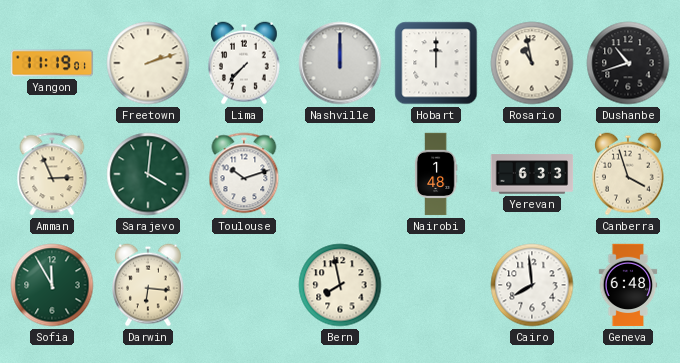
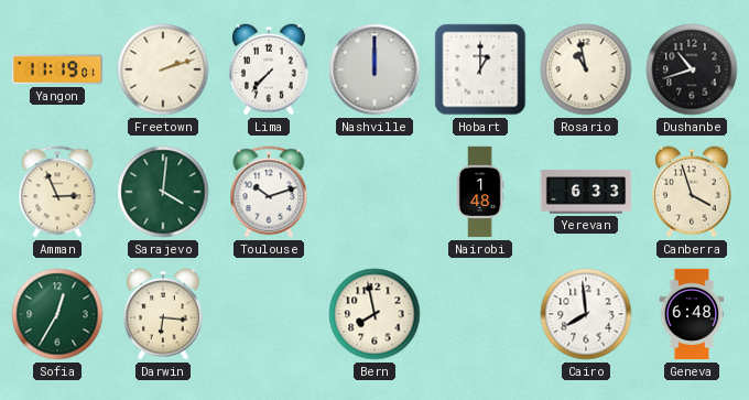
Hobart: 12:00 -> 1:00 (480, 69)
Sofia: 11:55 -> 12:35 (57, 314)
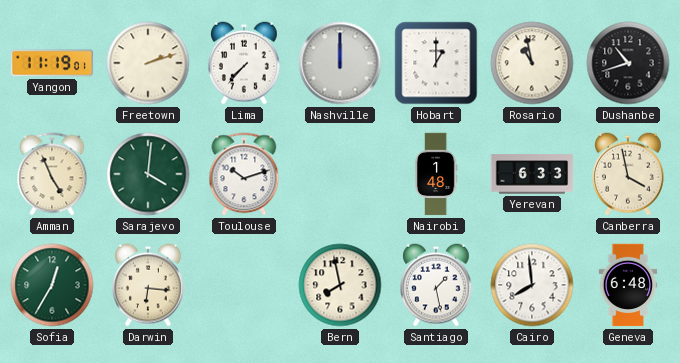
Amman: 2:56 -> 4:56 (52, 174)
Canberra: 3:57 -> 3:58 (629, 174)
Santiago: none -> 1:28 (437, 285)
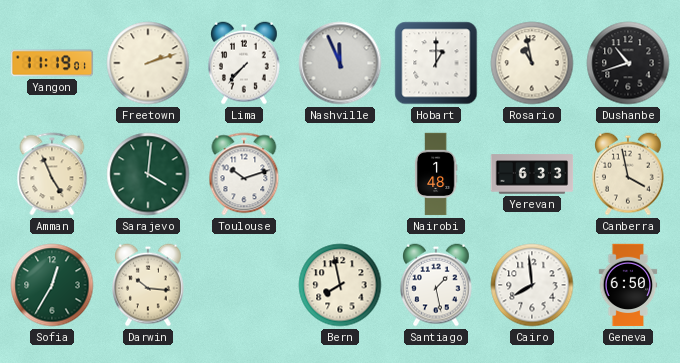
Nashville: 12:00 -> 11:56 (340, 63)
Darwin: 6:16 -> 10:16 (149, 285)
Geneva: 6:48 -> 6:50 (628, 285)
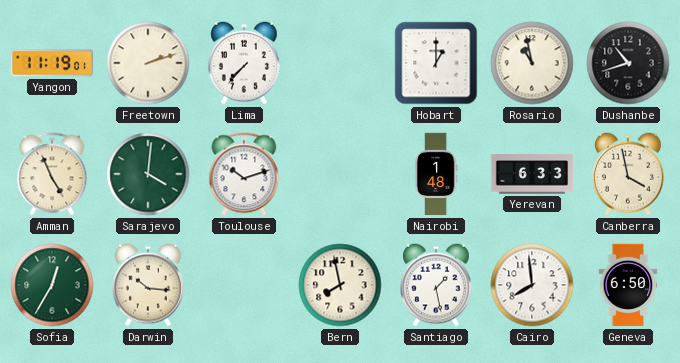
Nashville: 11:56 -> none (340, 63)
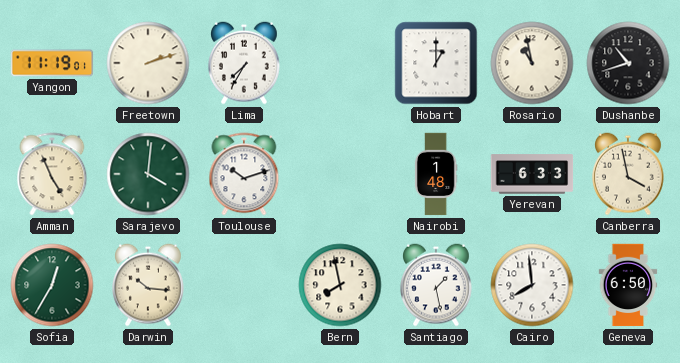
Lima: 7:37 -> 7:35 (245, 63)
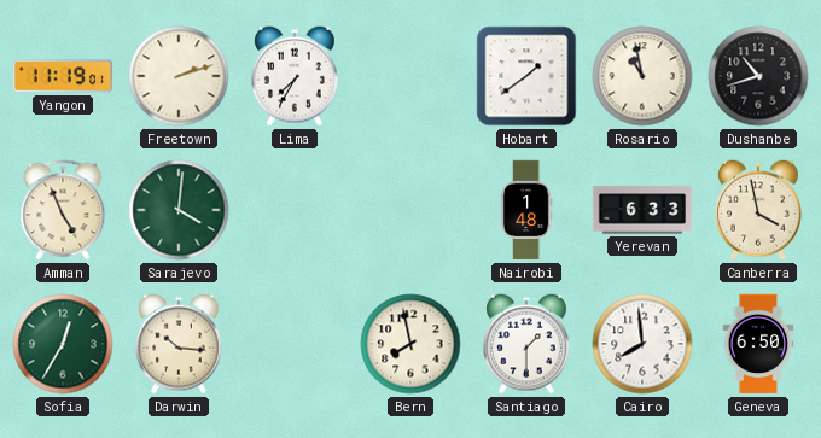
Hobart: 1:00 -> 1:39 (526, 76)
Toulouse: 10:12 -> none (244, 174)
Santiago: 1:28 -> 1:30 (528, 344)
